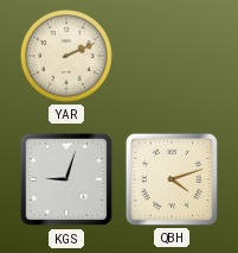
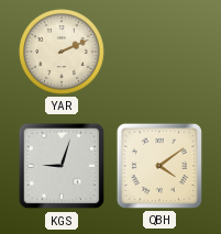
QBH: 4:12 -> 4:09 (159, 166)
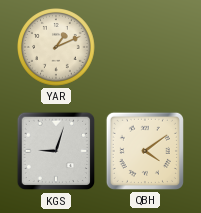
YAR: 2:11 -> 1:11 (57, 48)
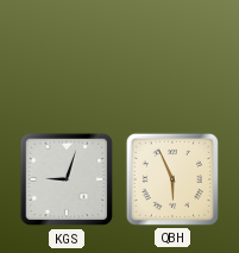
YAR: 1:11 -> none (57, 48)
QBH: 4:09 -> 5:56 (172, 179)
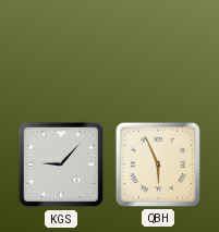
KGS: 9:03 -> 9:07 (61, 164)
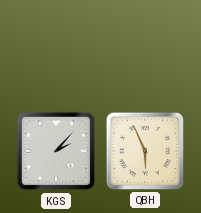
KGS: 9:07 -> 2:07 (56, 151)
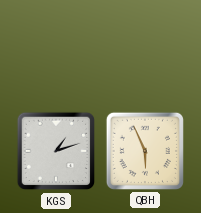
KGS: 2:07 -> 1:12 (56, 151)
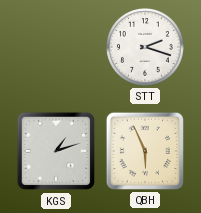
STT: none -> 2:18 (146, 48)
